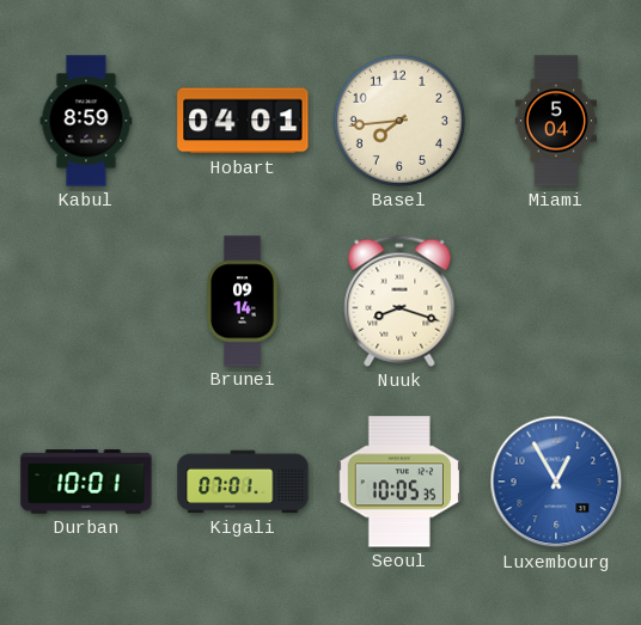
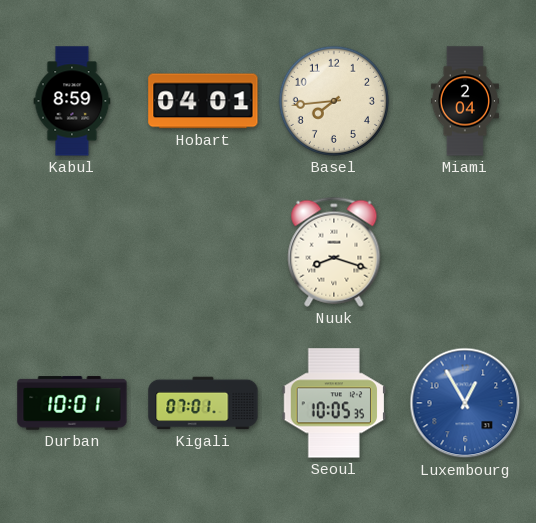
Miami: 5:04 -> 2:04 (465, 101)
Brunei: 09:14 -> none (242, 301)
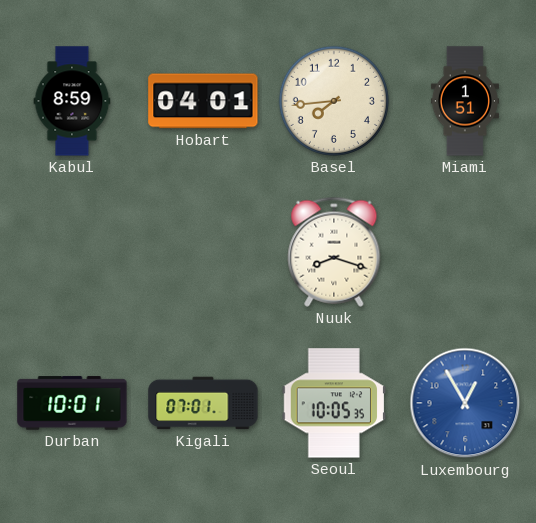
Miami: 2:04 -> 1:51 (465, 101)
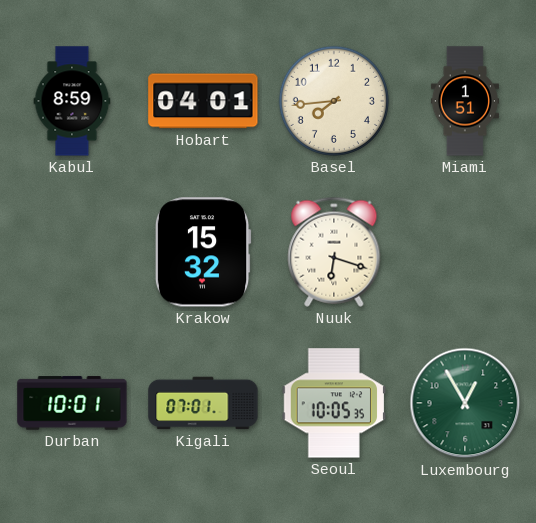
Krakow: none -> 15:32 (203, 252)
Nuuk: 8:18 -> 6:18 (334, 252)
Luxembourg dial: blue -> green (465, 403)
